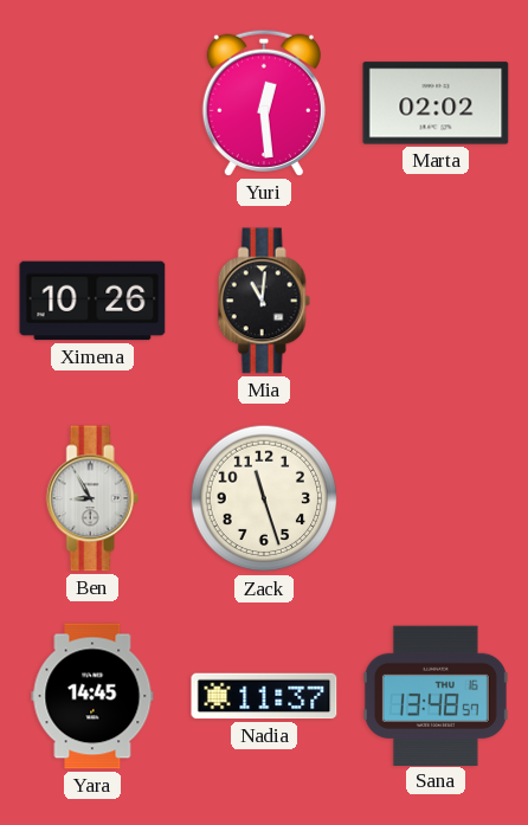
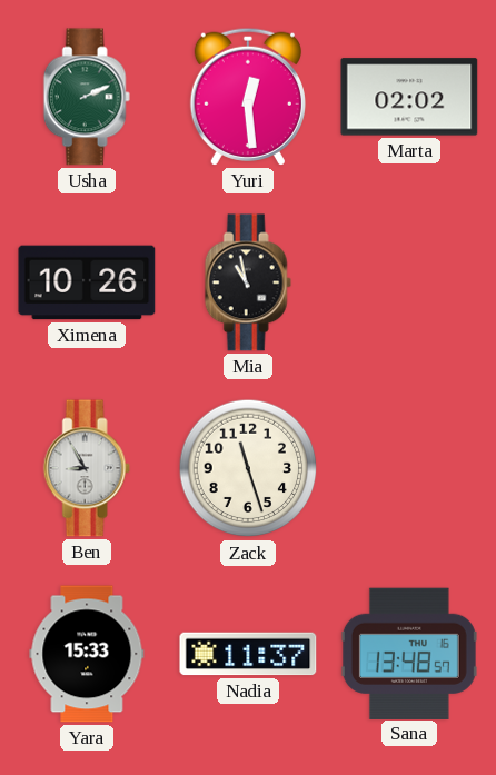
Usha: none -> 2:11 (87, 97)
Mia: 11:01 -> 10:58 (248, 282)
Yara: 14:45 -> 15:33 (87, 654)
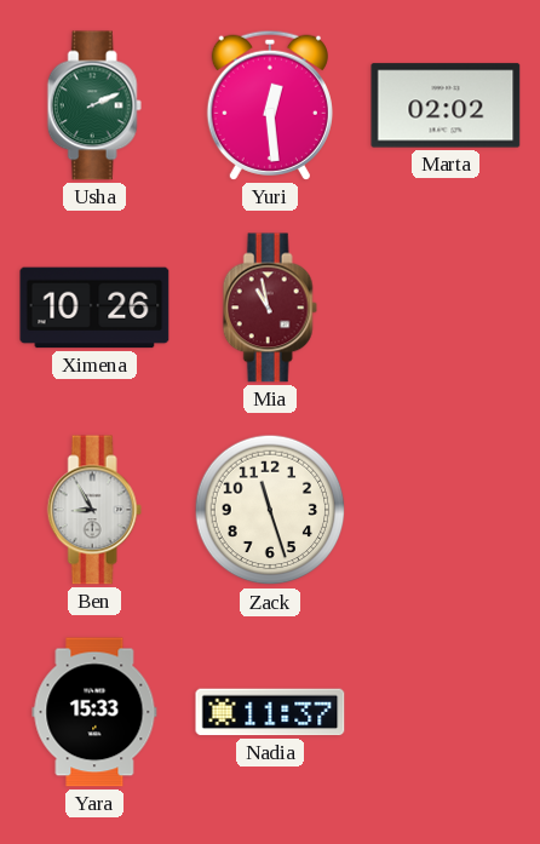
Mia dial: black -> burgundy (270, 308)
Sana: 13:48 -> none (409, 653)
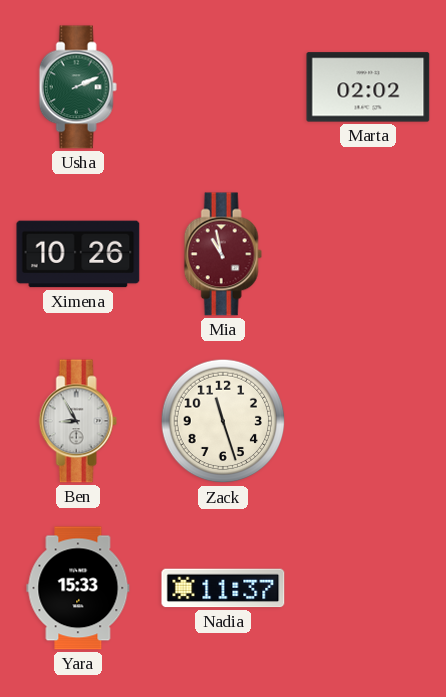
Yuri: 12:29 -> none (270, 105)
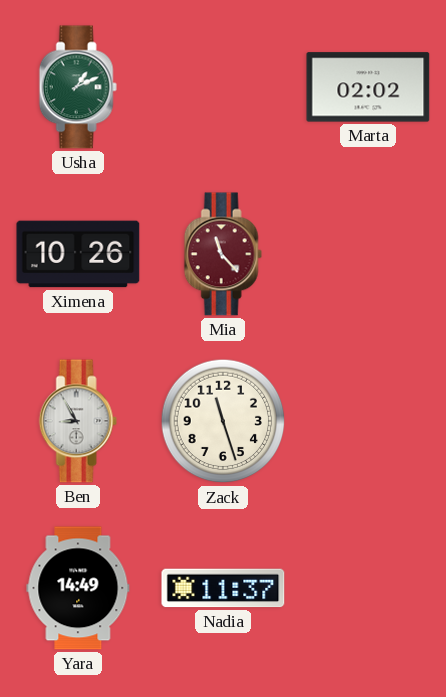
Usha: 2:11 -> 1:11 (78, 87)
Mia: 10:58 -> 11:23 (223, 254)
Yara: 15:33 -> 14:49 (78, 588)
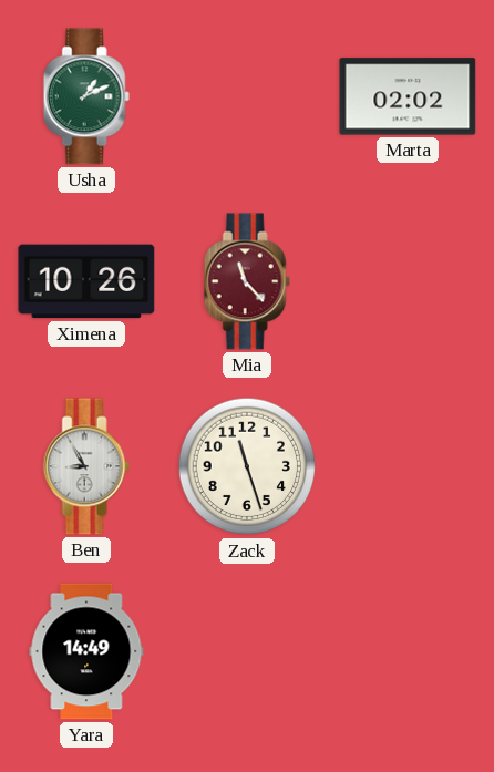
Nadia: 11:37 -> none (223, 588)
